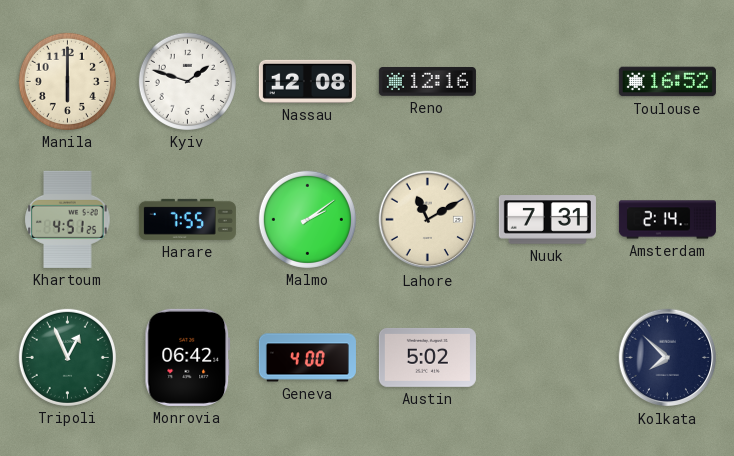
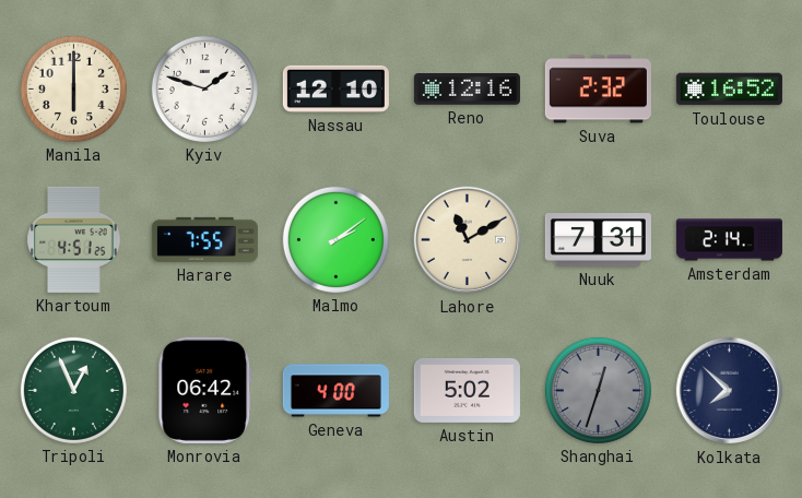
Nassau: 12:08 -> 12:10 (335, 88)
Suva: none -> 2:32 (598, 90)
Shanghai: none -> 12:33 (598, 390)
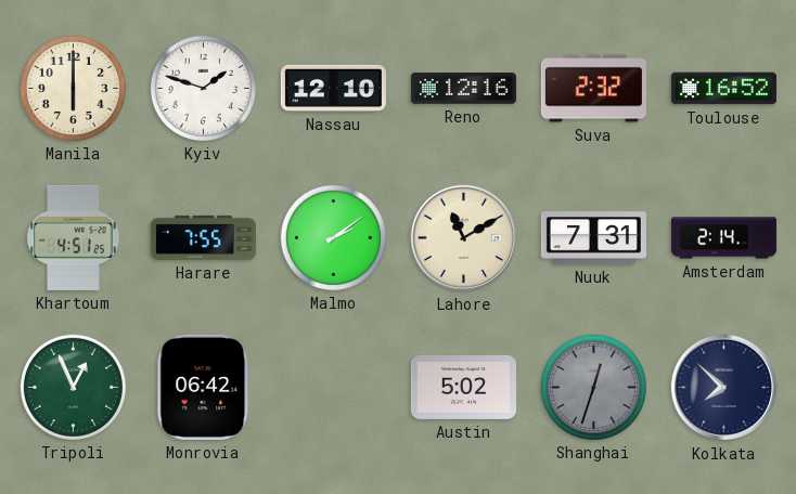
Geneva: 4:00 -> none (335, 391)
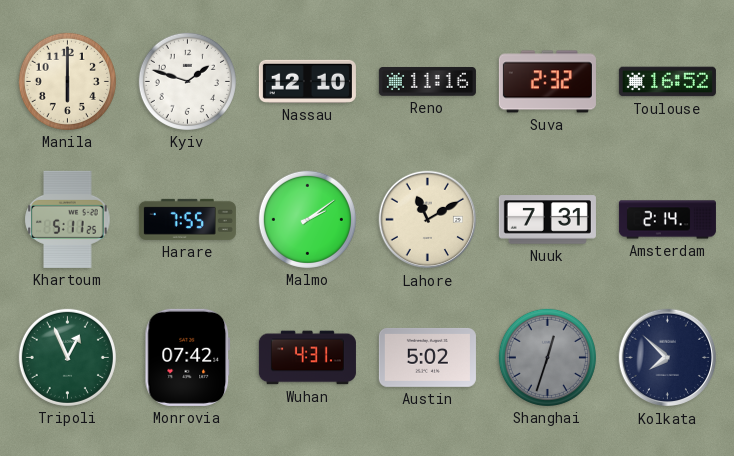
Reno: 12:16 -> 11:16 (427, 82)
Khartoum: 4:51 -> 5:11 (68, 219)
Monrovia: 06:42 -> 07:42 (188, 357)
Wuhan: none -> 4:31 (307, 358)
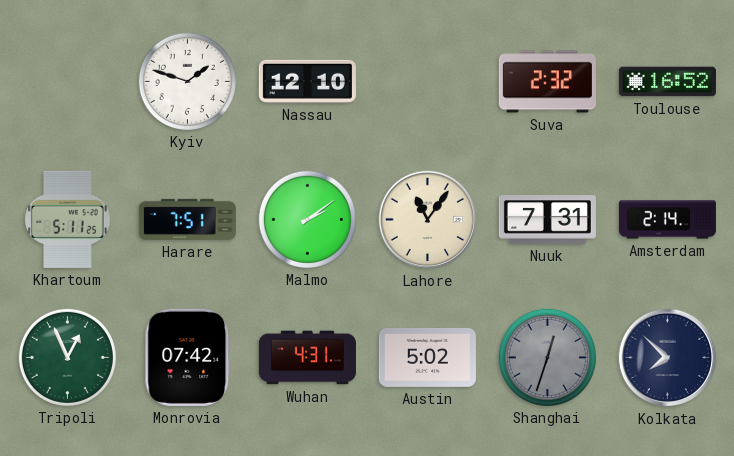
Manila: 6:00 -> none (67, 81)
Reno: 11:16 -> none (427, 82)
Harare: 7:55 -> 7:51 (187, 219)
Lahore: 11:10 -> 11:06 (428, 220)
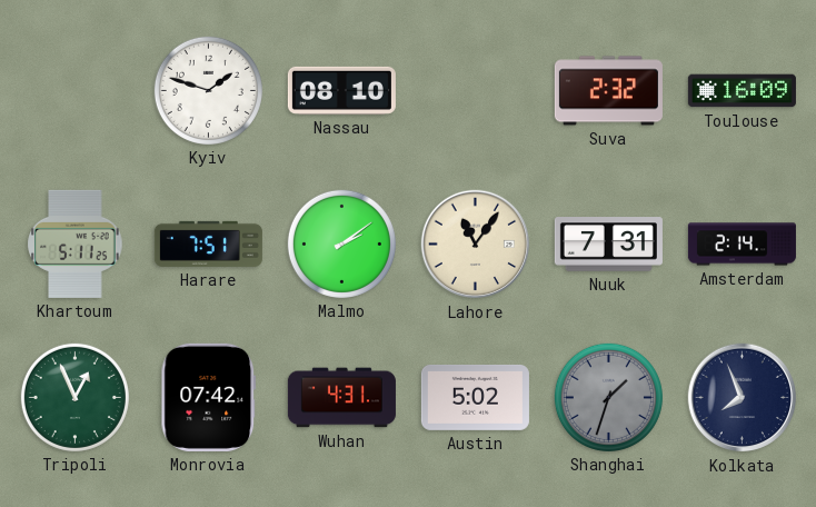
Nassau: 12:10 -> 08:10 (341, 90)
Toulouse: 16:52 -> 16:09 (742, 91)
Shanghai: 12:33 -> 1:33 (608, 397)
Kolkata: 7:52 -> 7:56 (743, 398)
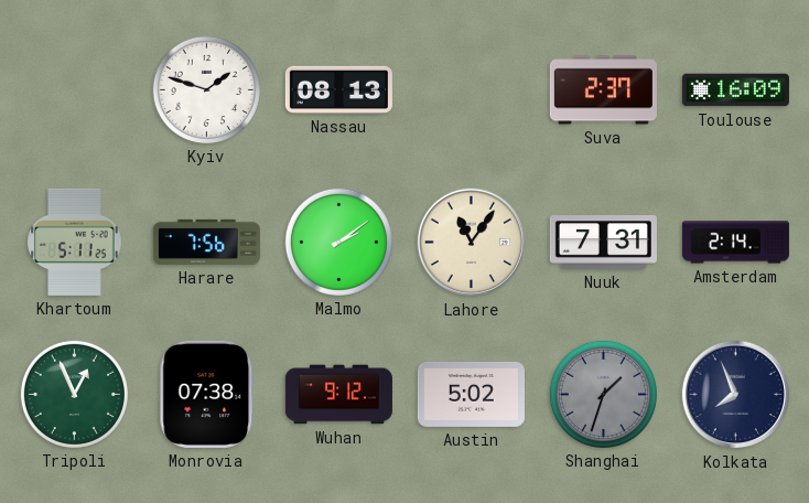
Nassau: 08:10 -> 08:13 (338, 89)
Suva: 2:32 -> 2:37 (603, 90)
Harare: 7:51 -> 7:56 (206, 242)
Monrovia: 07:42 -> 07:38 (207, 394)
Wuhan: 4:31 -> 9:12 (338, 395)
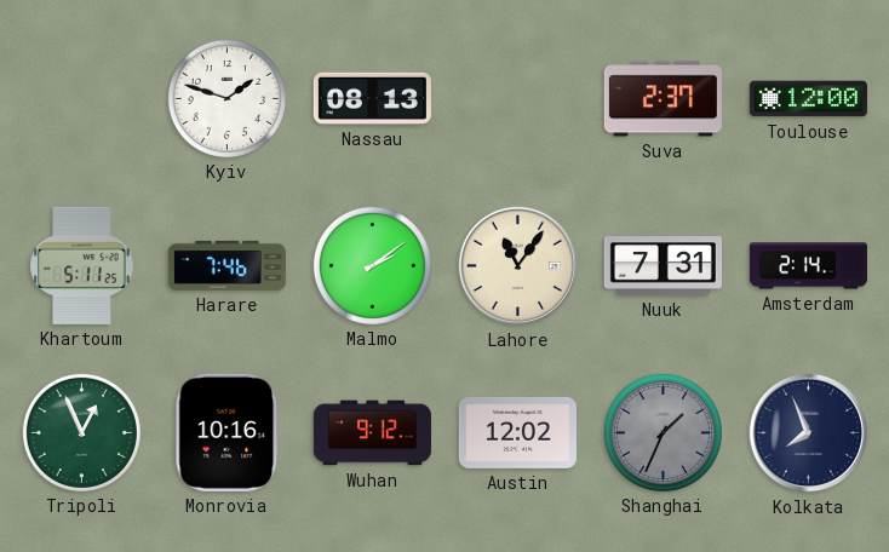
Toulouse: 16:09 -> 12:00 (808, 99)
Harare: 7:56 -> 7:46 (226, 265)
Monrovia: 07:38 -> 10:16 (228, 432)
Austin: 5:02 -> 12:02 (517, 432)
Shanghai: 1:33 -> 1:34 (663, 432)
